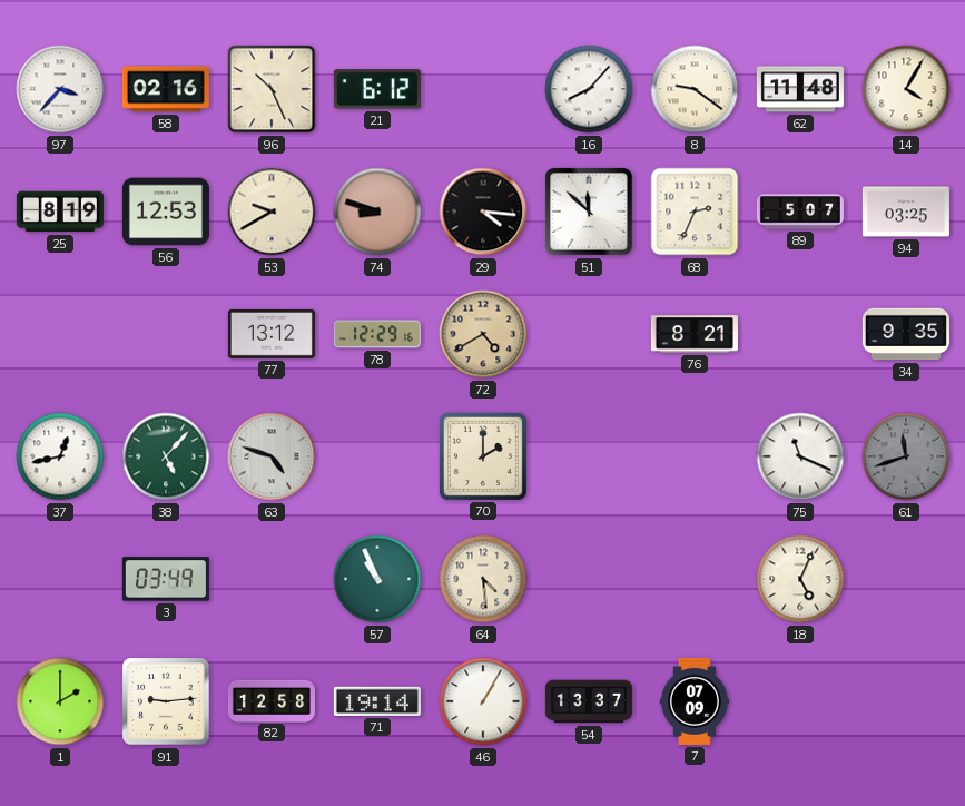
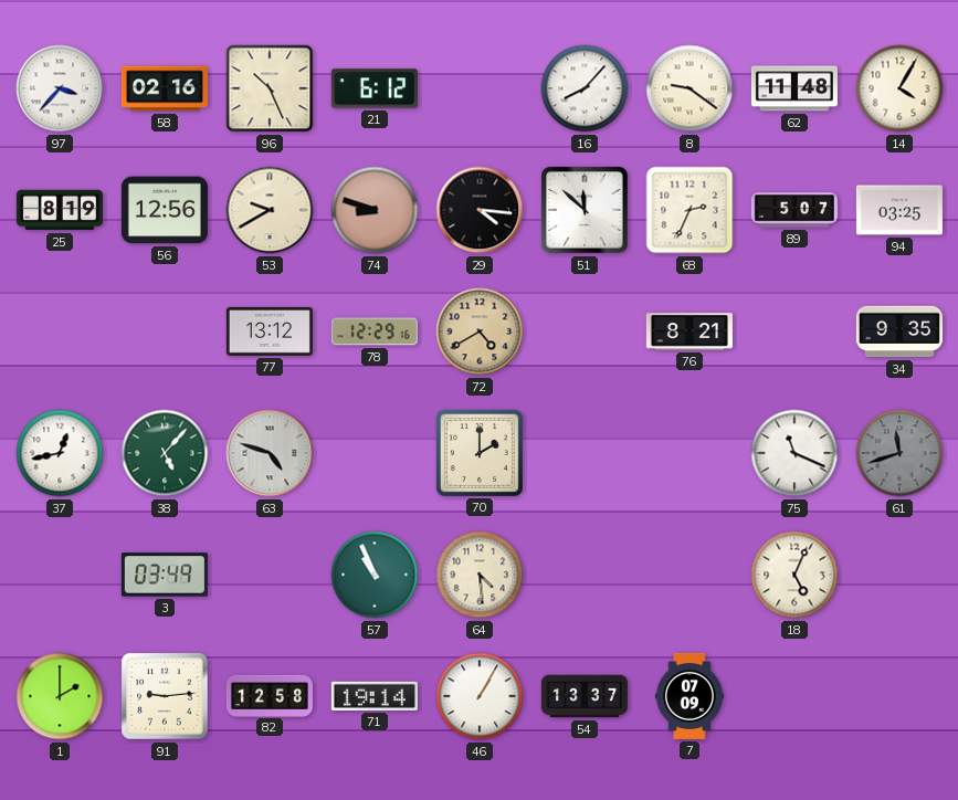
56: 12:53 -> 12:56 (165, 210)
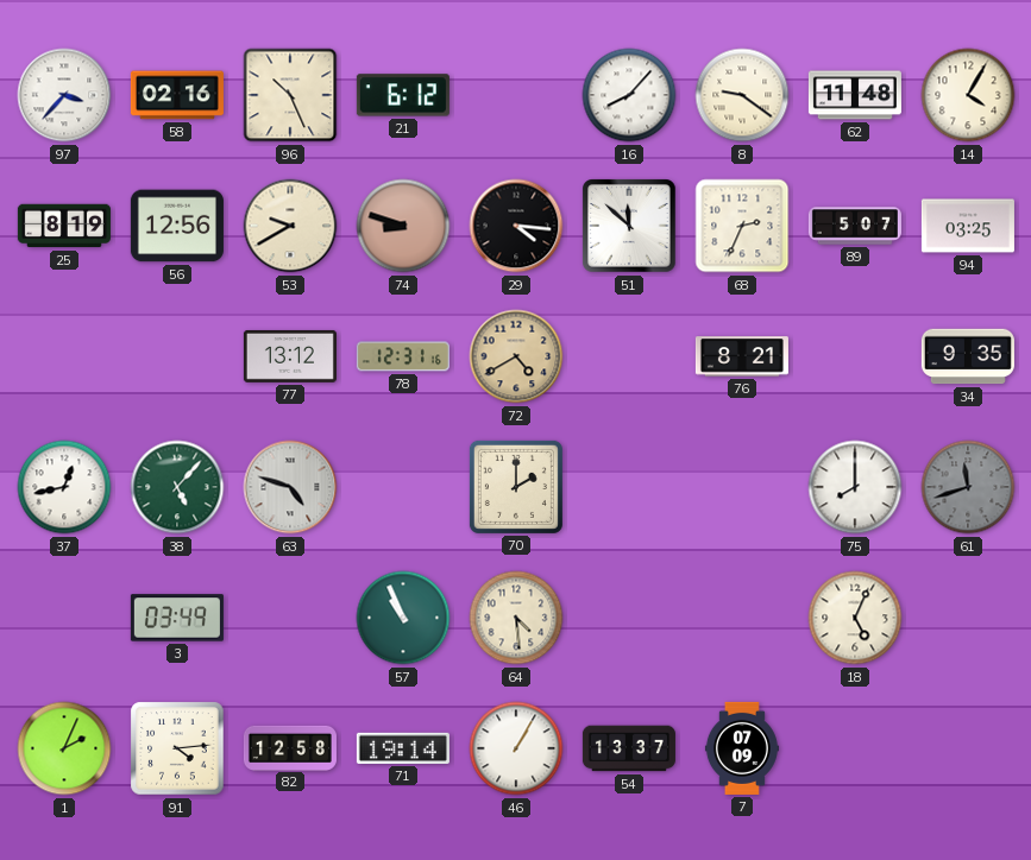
78: 12:29 -> 12:31 (403, 356)
75: 11:19 -> 8:00 (855, 487)
1: 2:00 -> 2:04 (64, 748)
91: 9:14 -> 4:14 (177, 748)
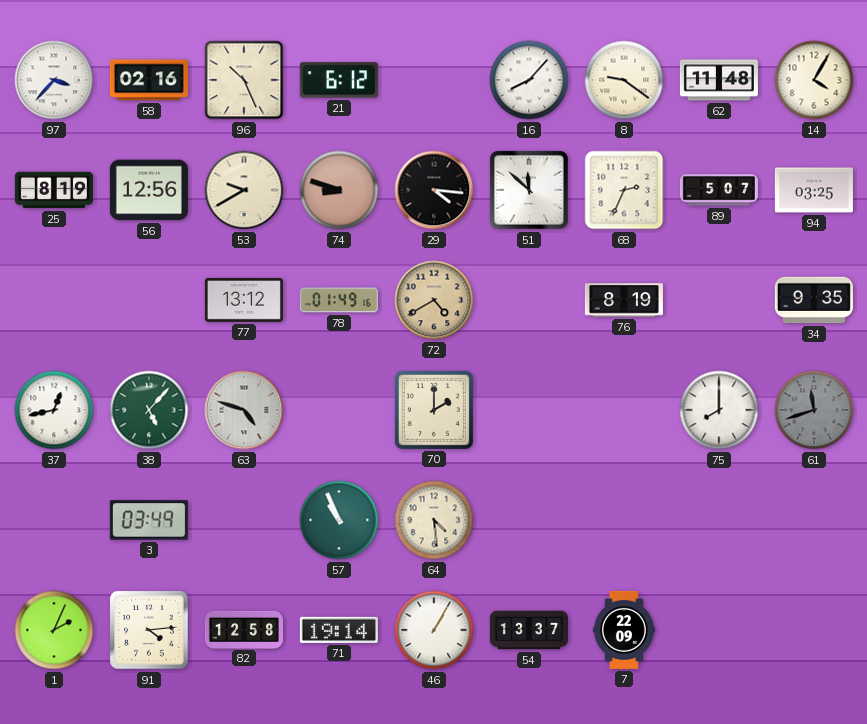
78: 12:31 -> 01:49 (339, 300)
76: 8:21 -> 8:19 (624, 300)
18: 5:04 -> none (855, 618)
7: 07:09 -> 22:09 (624, 630)
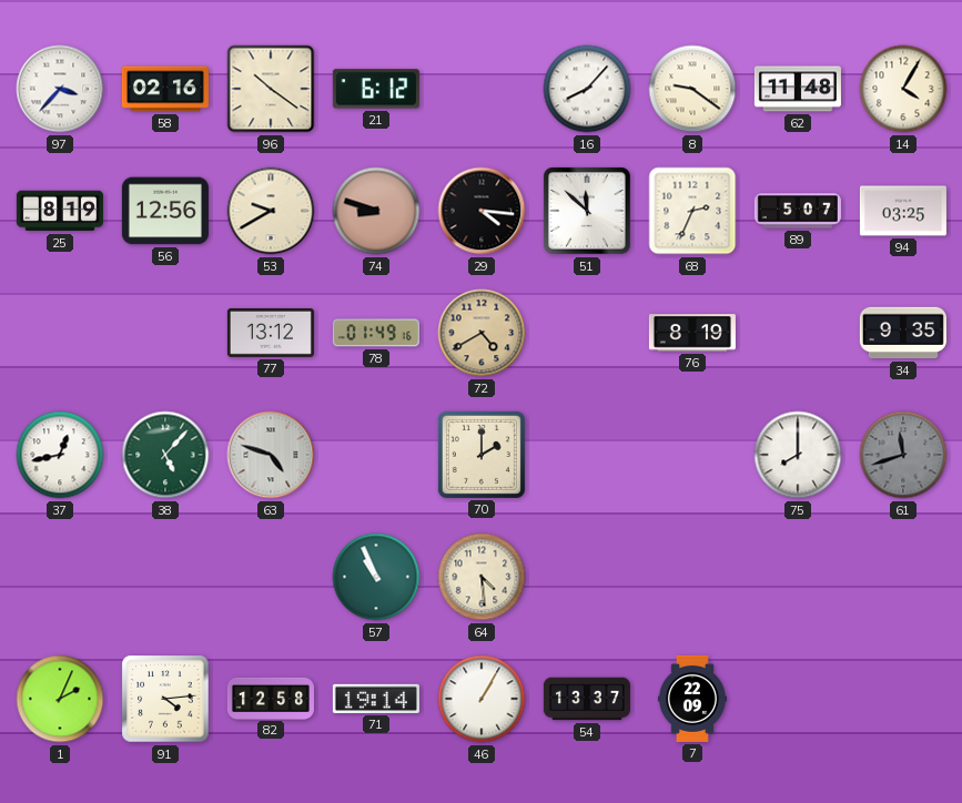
96: 10:26 -> 10:21 (271, 89)
3: 03:49 -> none (149, 520)
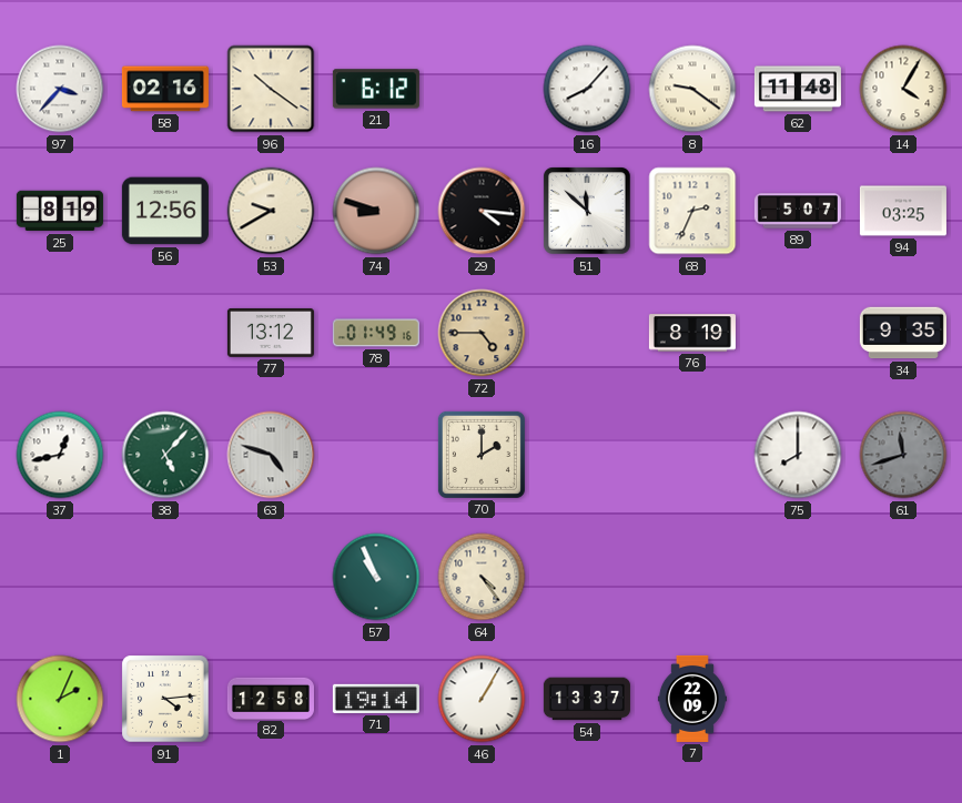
72: 4:40 -> 4:45 (482, 333)
64: 4:29 -> 4:24 (482, 577)
